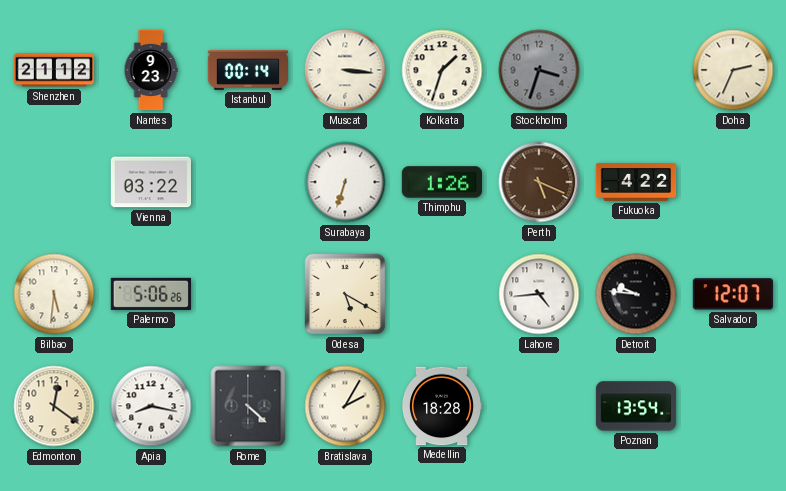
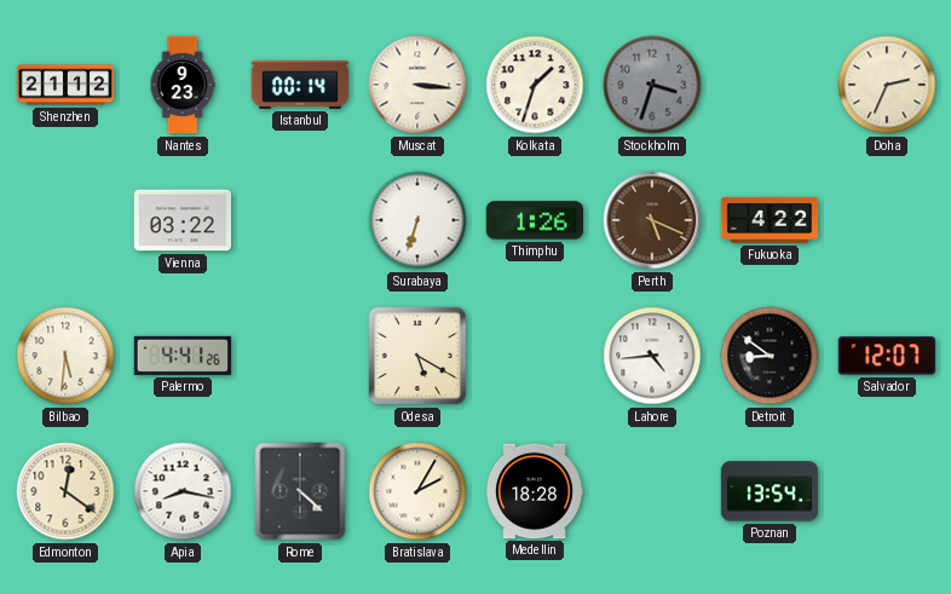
Palermo: 5:06 -> 4:41 (183, 356)
Detroit: 9:46 -> 8:51 (770, 356)
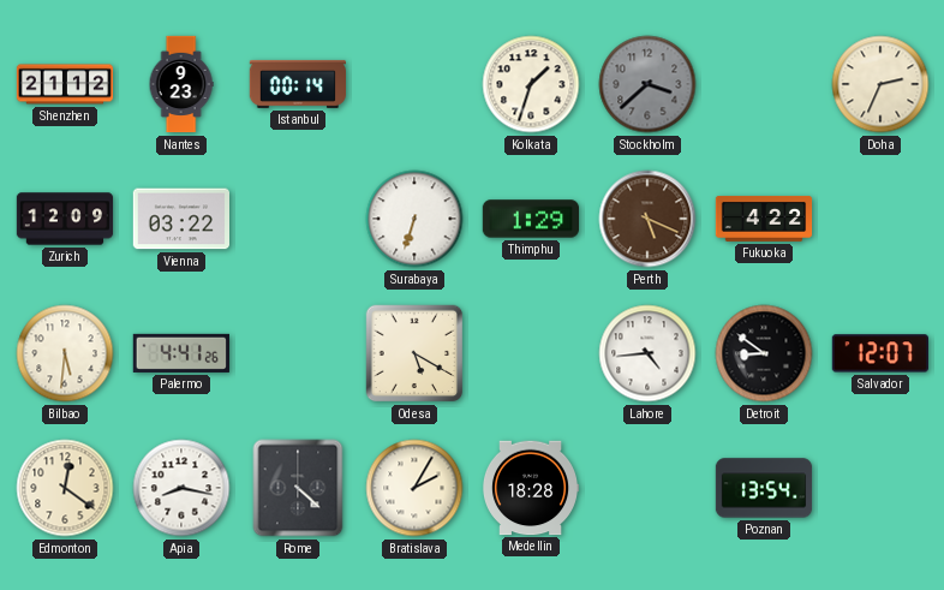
Muscat: 3:16 -> none (417, 85)
Stockholm: 3:33 -> 3:38 (647, 84)
Zurich: none -> 12:09 (65, 219)
Thimphu: 1:26 -> 1:29 (530, 219)
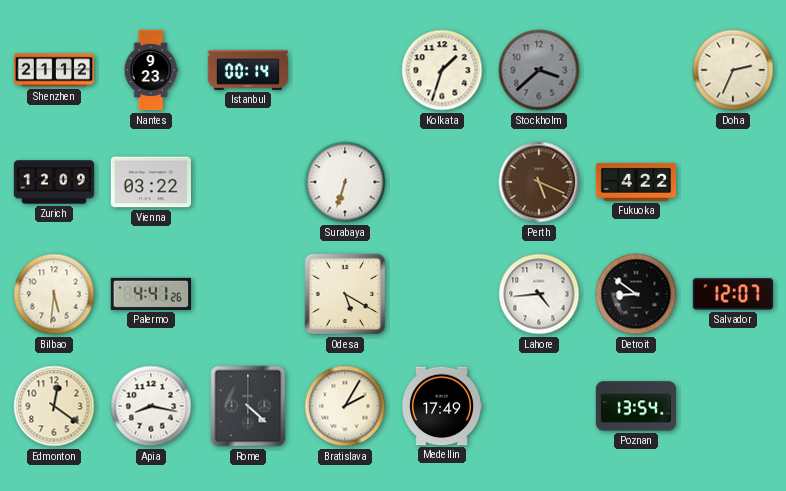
Thimphu: 1:29 -> none (530, 219)
Medellin: 18:28 -> 17:49 (441, 406)
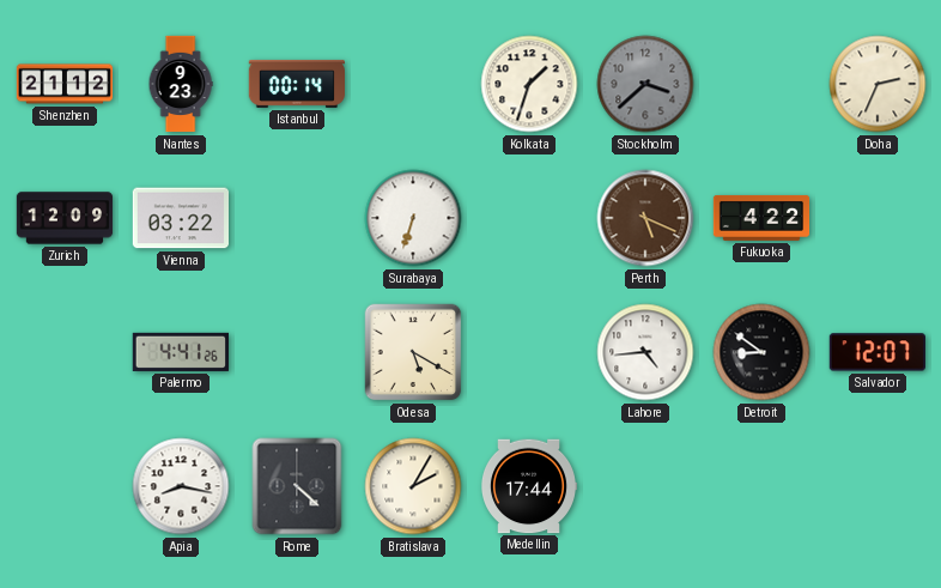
Bilbao: 5:31 -> none (54, 294)
Edmonton: 12:21 -> none (54, 406)
Medellin: 17:49 -> 17:44 (528, 486)
Poznan: 13:54 -> none (636, 406)
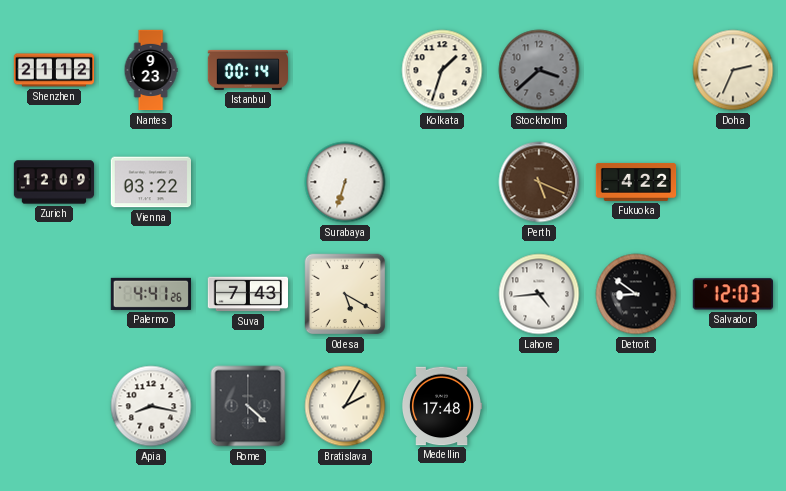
Suva: none -> 7:43 (247, 294)
Salvador: 12:07 -> 12:03 (733, 294)
Medellin: 17:44 -> 17:48 (441, 406)
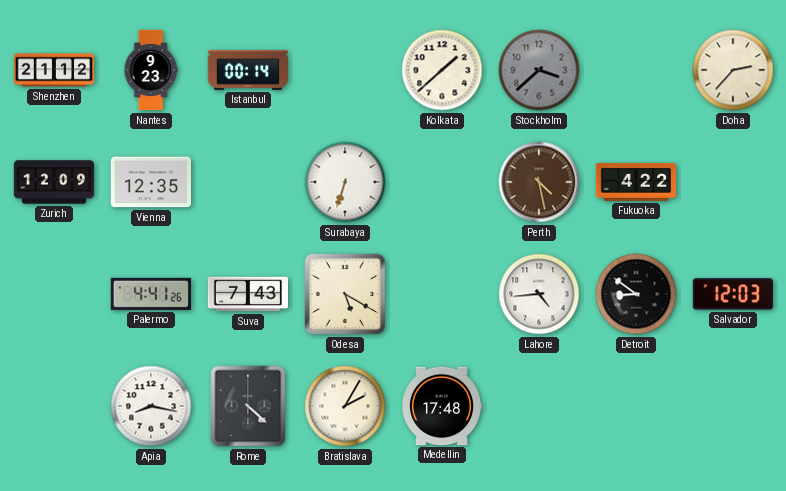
Kolkata: 1:33 -> 1:38 (442, 70)
Doha: 2:34 -> 2:37 (733, 70)
Vienna: 03:22 -> 12:35 (150, 182)
Perth: 5:19 -> 4:28 (539, 182)
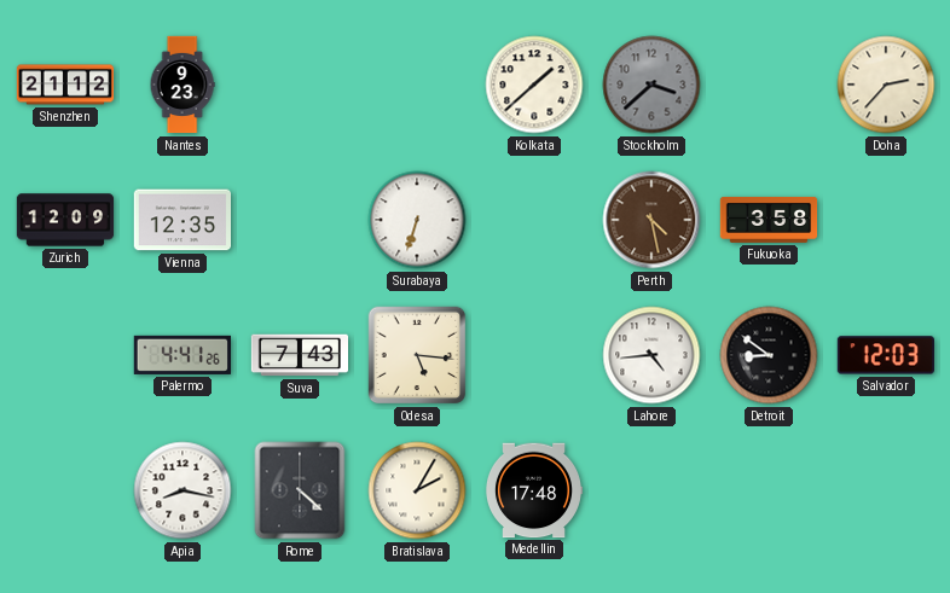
Istanbul: 00:14 -> none (248, 70)
Fukuoka: 4:22 -> 3:58 (769, 220)
Odesa: 5:20 -> 5:16 (417, 355)
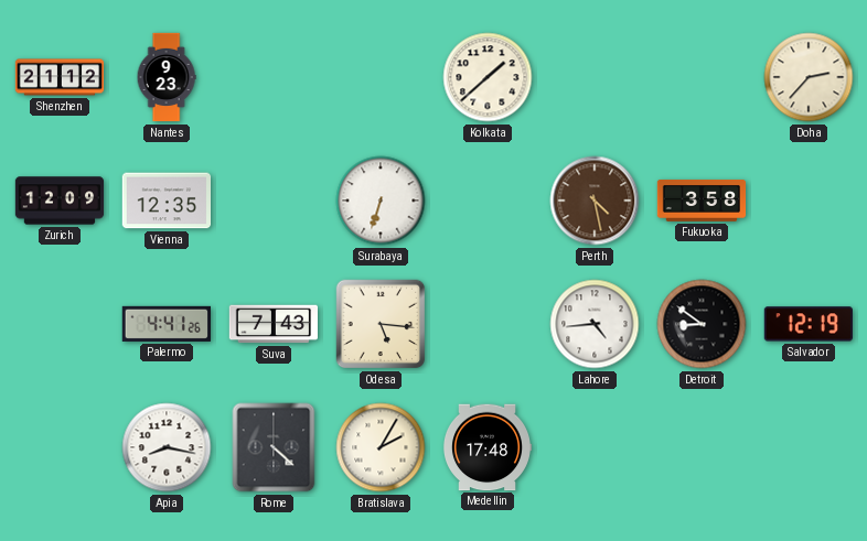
Stockholm: 3:38 -> none (651, 85)
Salvador: 12:03 -> 12:19 (809, 324)
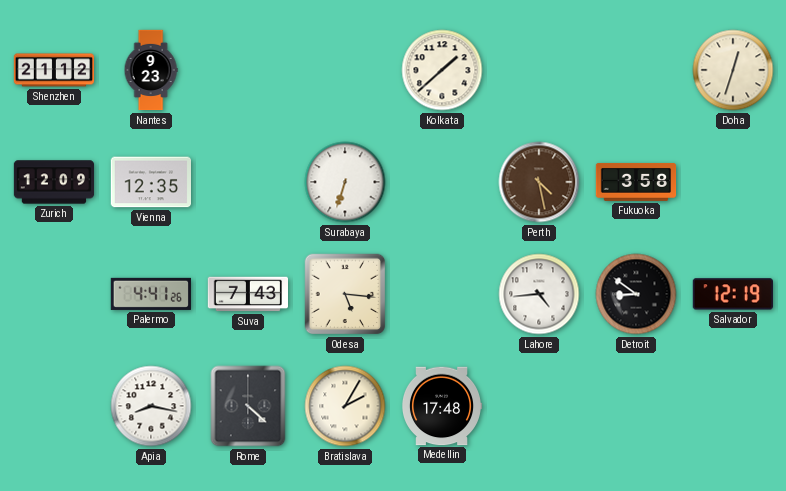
Doha: 2:37 -> 12:33 (733, 70)
